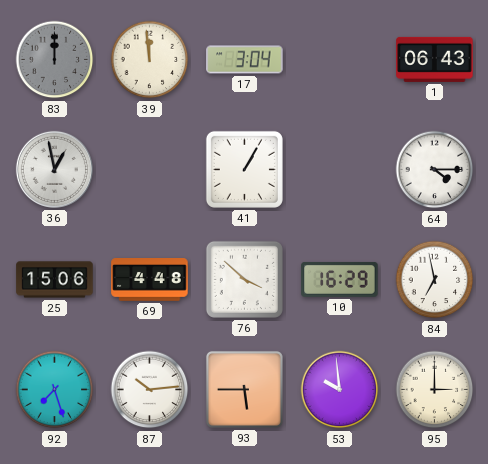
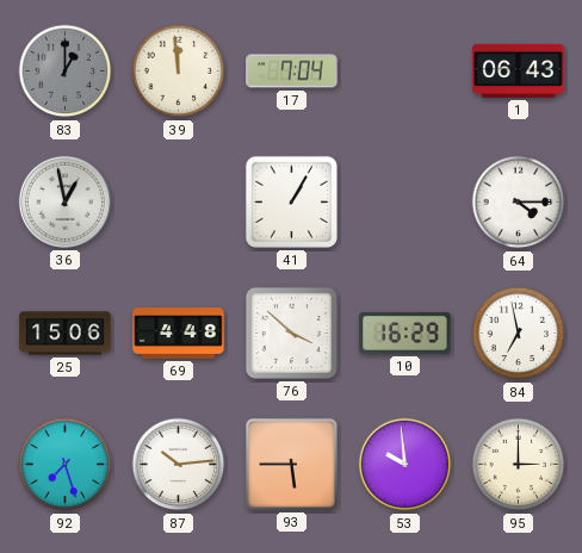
83: 12:00 -> 1:00 (66, 72)
17: 3:04 -> 7:04 (292, 72)
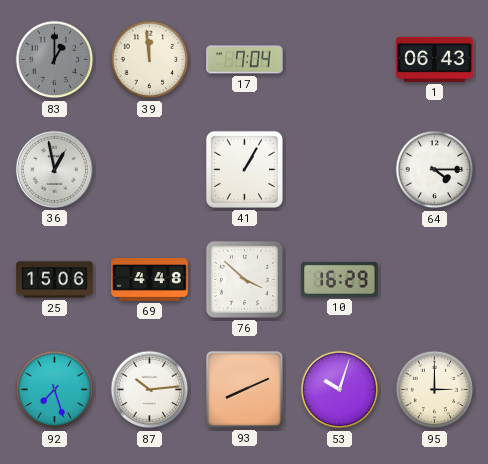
84: 6:58 -> none (519, 334)
93: 5:45 -> 8:11 (244, 389)
53: 9:59 -> 10:03 (340, 390)
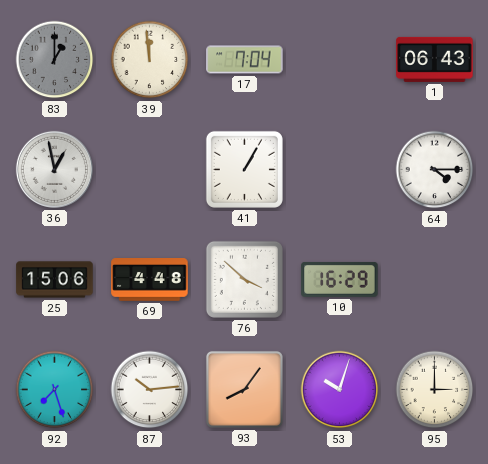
93: 8:11 -> 8:06 (244, 389)
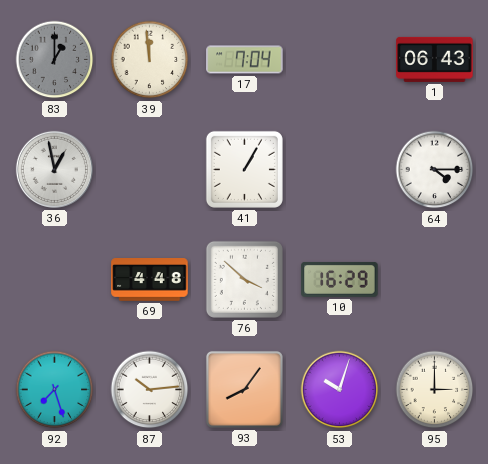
25: 15:06 -> none (55, 280)
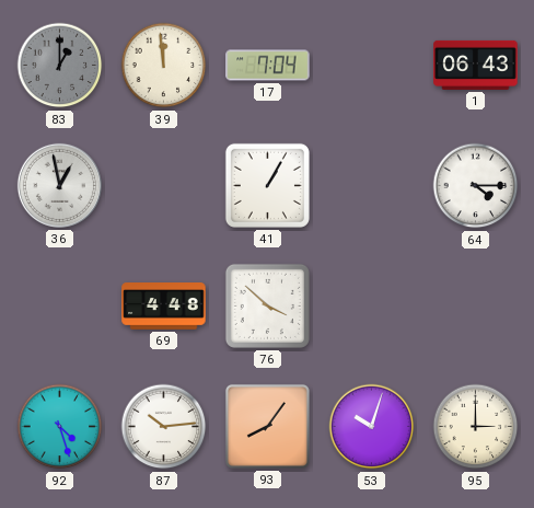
10: 16:29 -> none (340, 279)
92: 7:27 -> 4:27 (60, 427)
